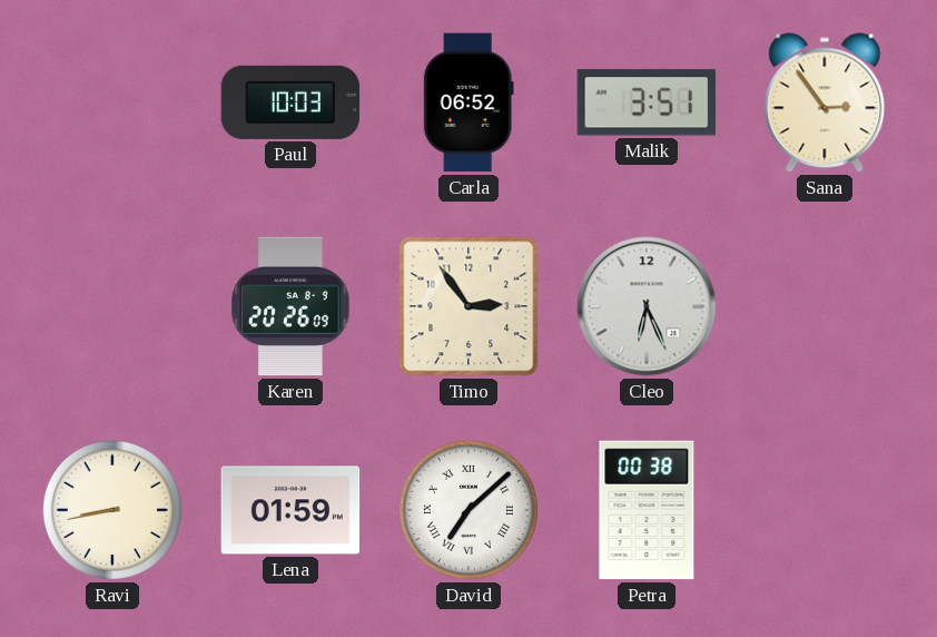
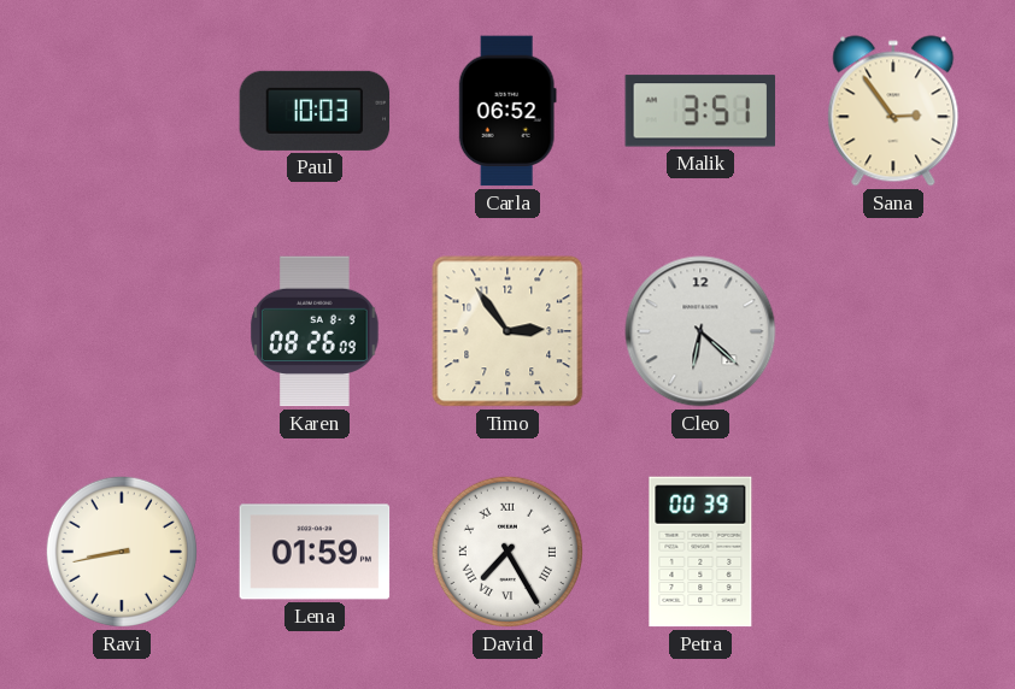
Karen: 20:26 -> 08:26 (315, 331)
Cleo: 6:26 -> 6:22 (700, 331)
David: 7:08 -> 7:25 (507, 552)
Petra: 00:38 -> 00:39 (700, 552)
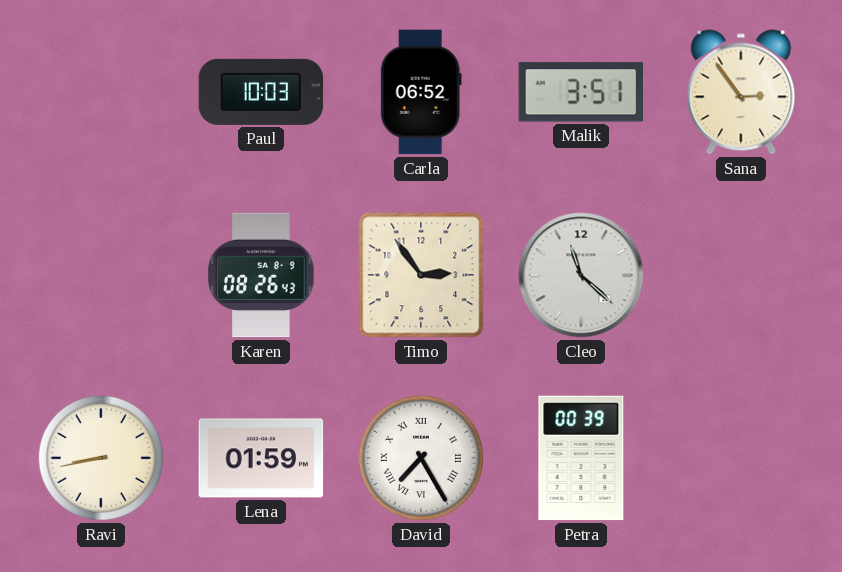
Karen: 08:26:09 -> 08:26:43 (261, 275)
Cleo: 6:22 -> 11:22 (581, 275)
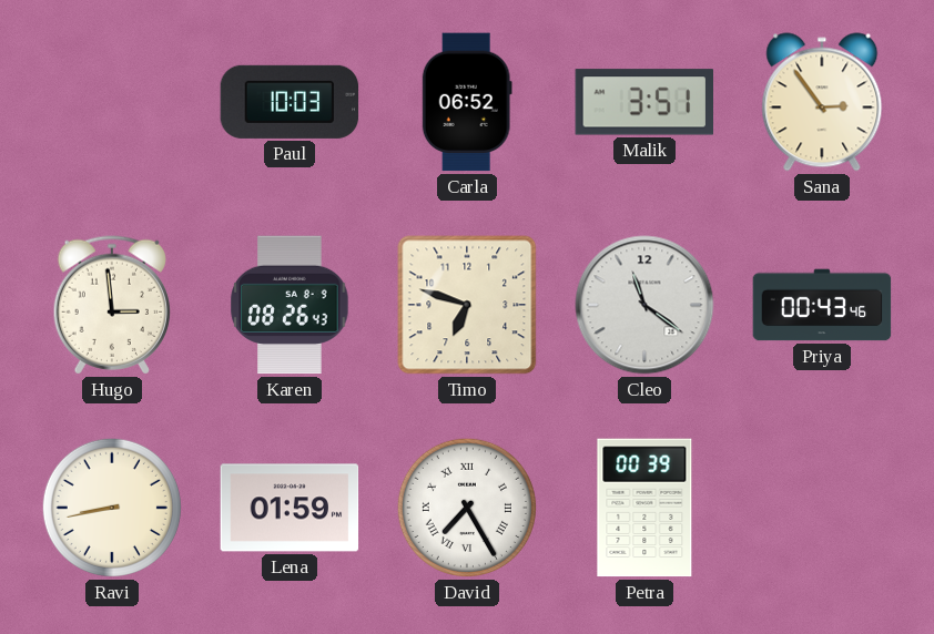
Hugo: none -> 2:59 (111, 305)
Timo: 2:54 -> 6:48 (467, 305)
Cleo: 11:22 -> 11:21 (644, 305)
Priya: none -> 00:43 (822, 305)
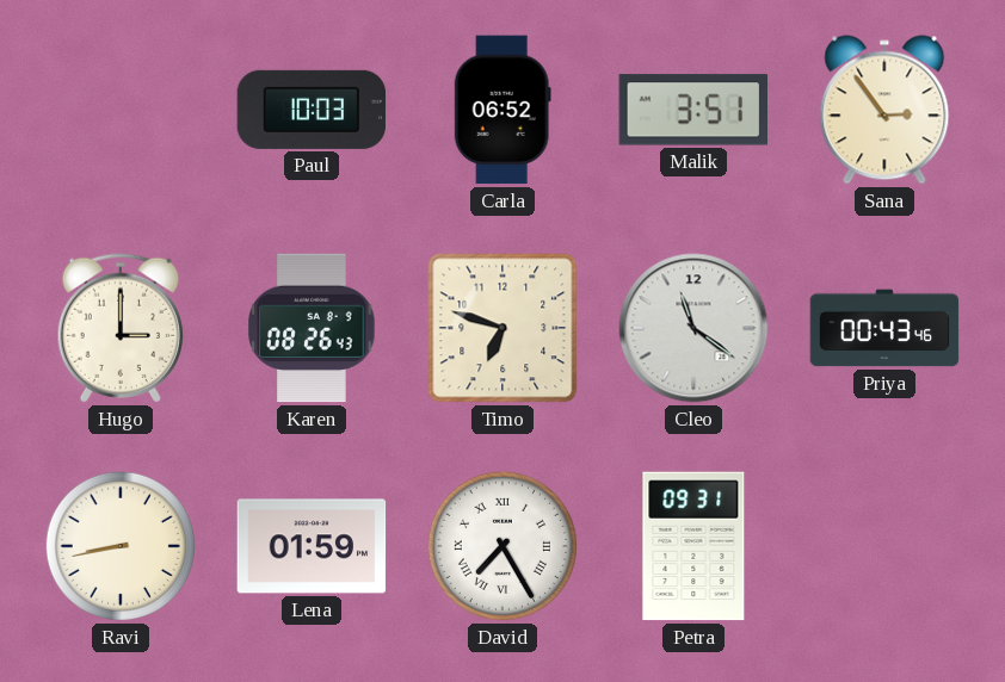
Hugo: 2:59 -> 3:00 (119, 328)
Petra: 00:39 -> 09:31 (693, 546)
